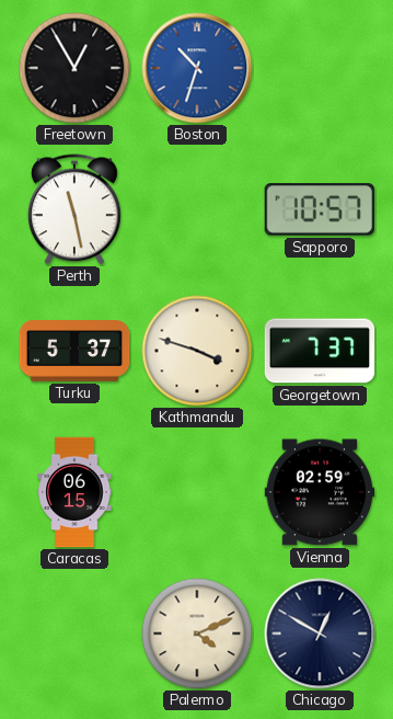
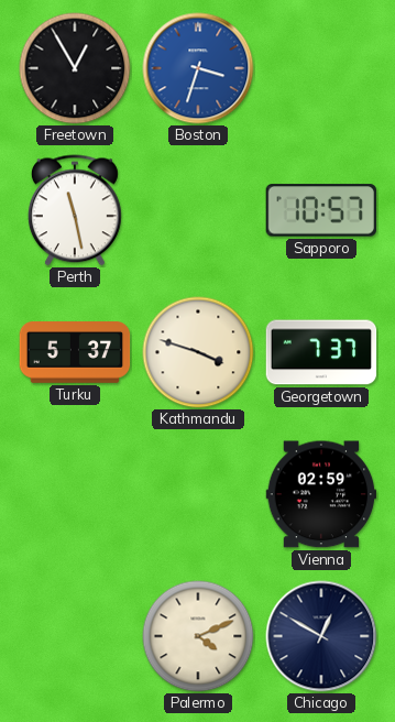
Boston: 10:33 -> 3:33 (198, 68)
Caracas: 06:15 -> none (74, 492)
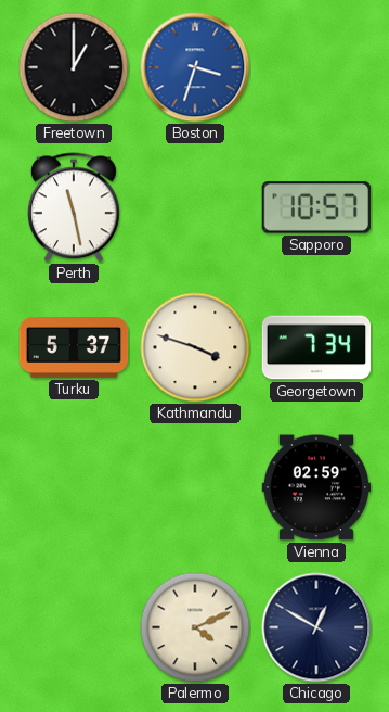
Freetown: 12:55 -> 1:00 (74, 67)
Georgetown: 7:37 -> 7:34 (316, 347)
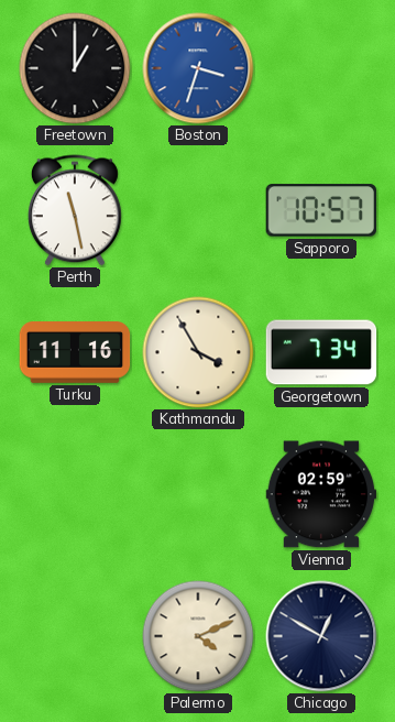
Turku: 5:37 -> 11:16 (75, 353)
Kathmandu: 3:48 -> 3:55 (198, 352)
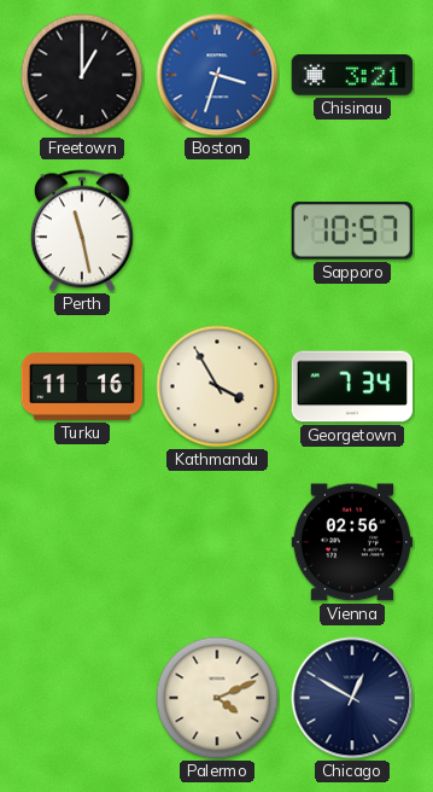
Chisinau: none -> 3:21 (352, 76)
Vienna: 02:59 -> 02:56 (352, 542)
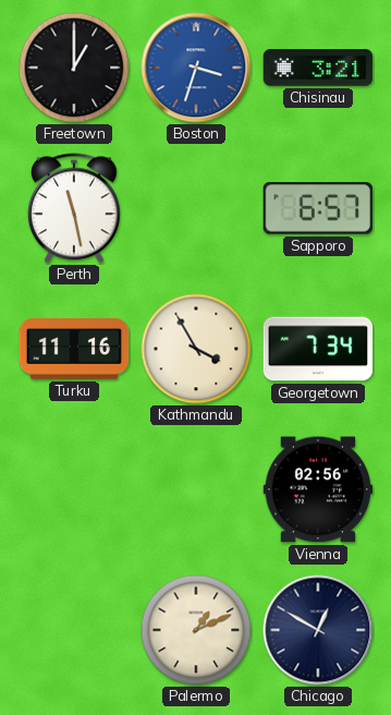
Sapporo: 10:57 -> 6:57 (317, 208)
Palermo: 4:11 -> 1:11 (196, 630)
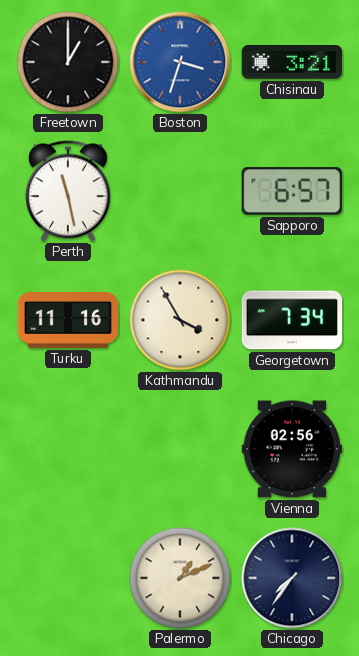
Chicago: 12:50 -> 7:36 (292, 578)
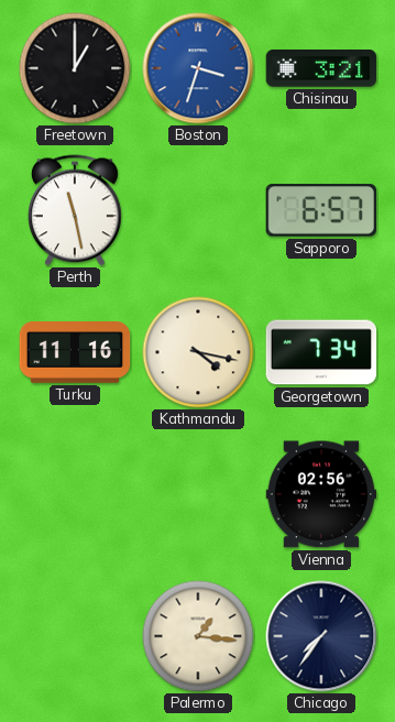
Kathmandu: 3:55 -> 4:17 (198, 352)
Palermo: 1:11 -> 1:16 (198, 636)
